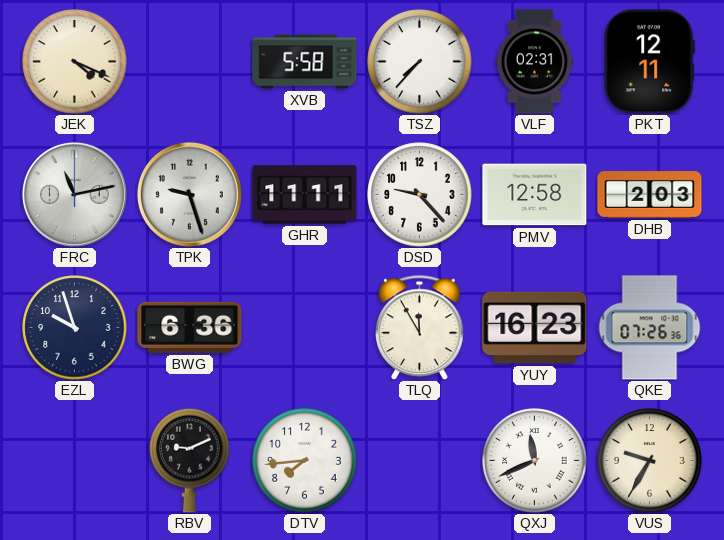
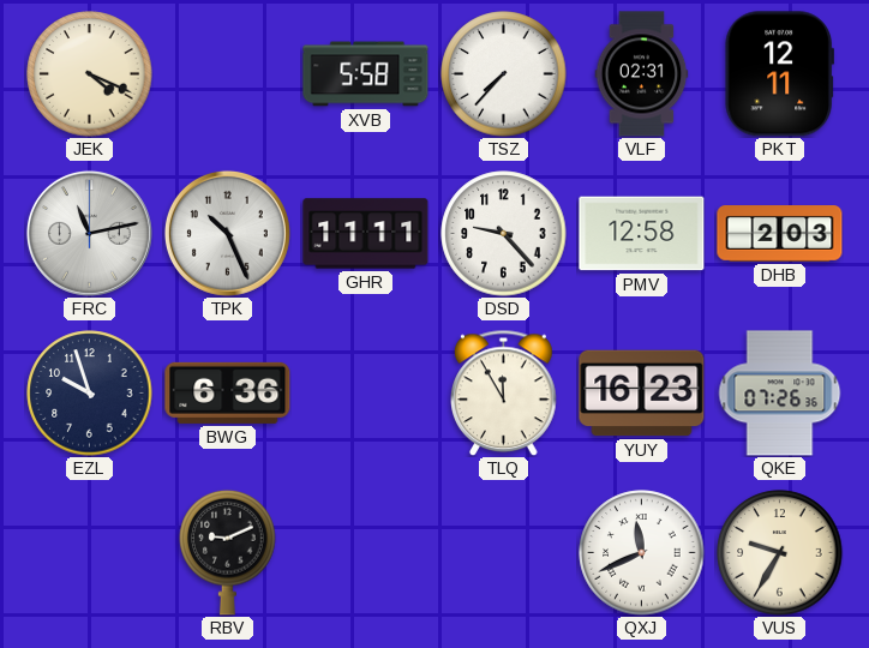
TPK: 9:27 -> 10:26 (227, 233)
DTV: 7:44 -> none (305, 461)
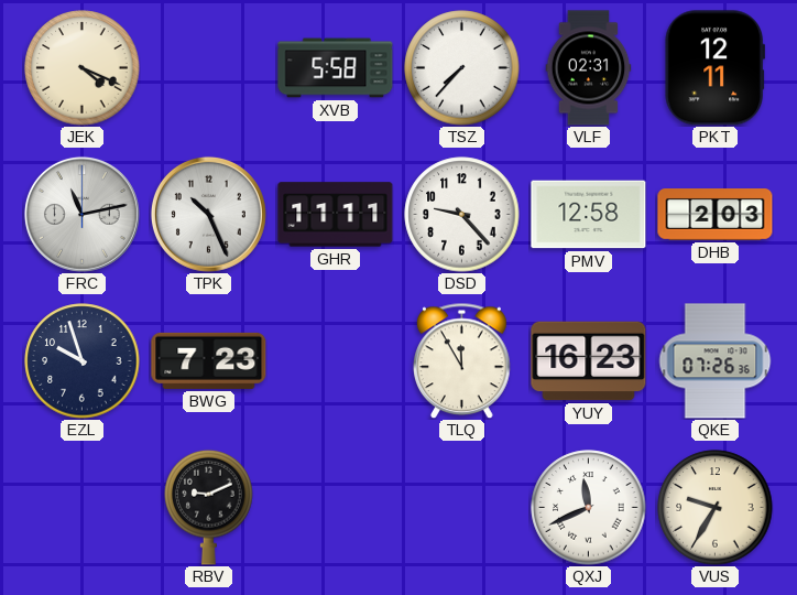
BWG: 6:36 -> 7:23 (209, 360)
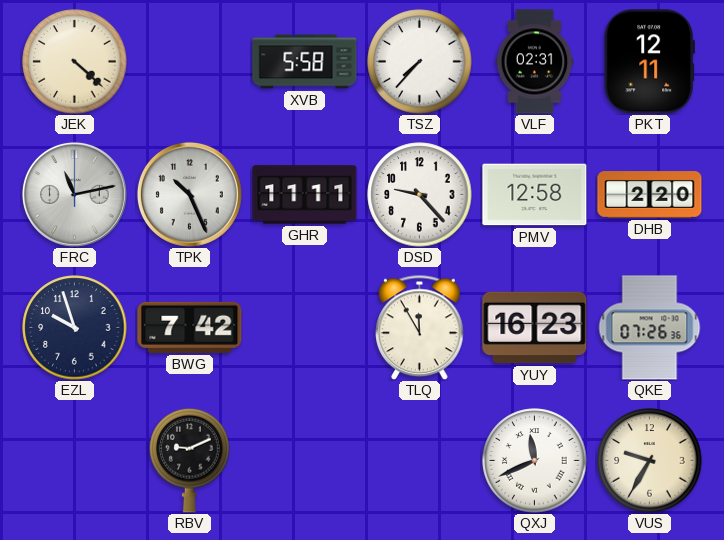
JEK: 4:19 -> 4:22 (75, 62)
DHB: 2:03 -> 2:20 (650, 195)
BWG: 7:23 -> 7:42 (190, 327)
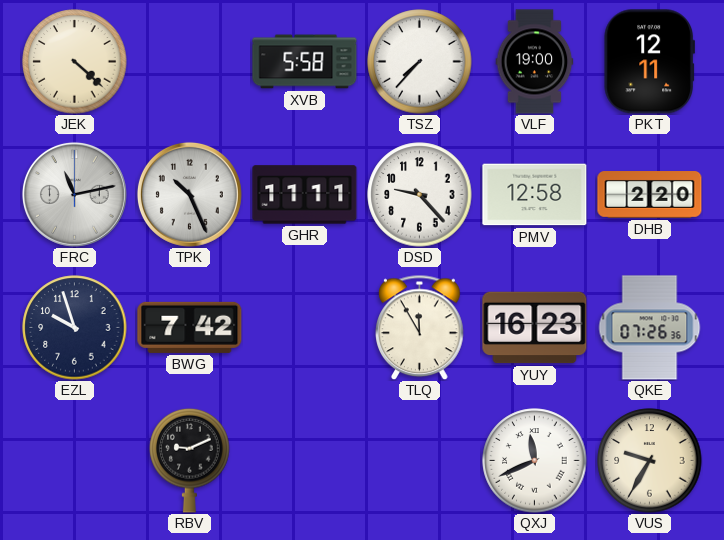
VLF: 02:31 -> 19:00 (535, 62)
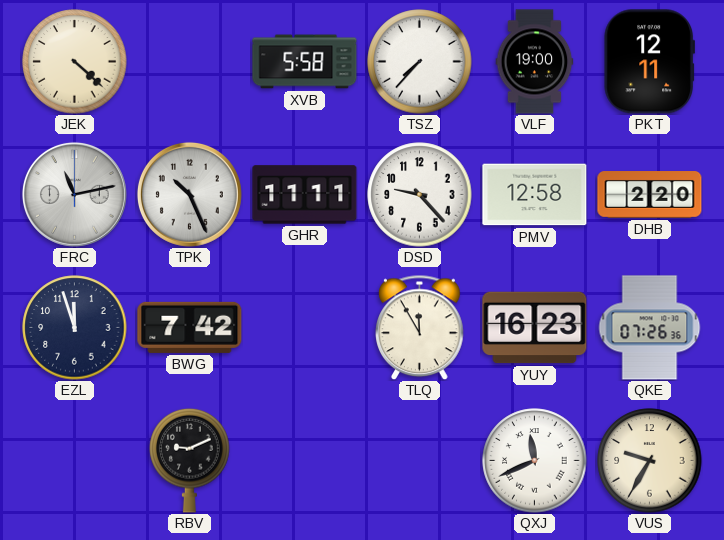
EZL: 9:57 -> 11:57 (75, 328)
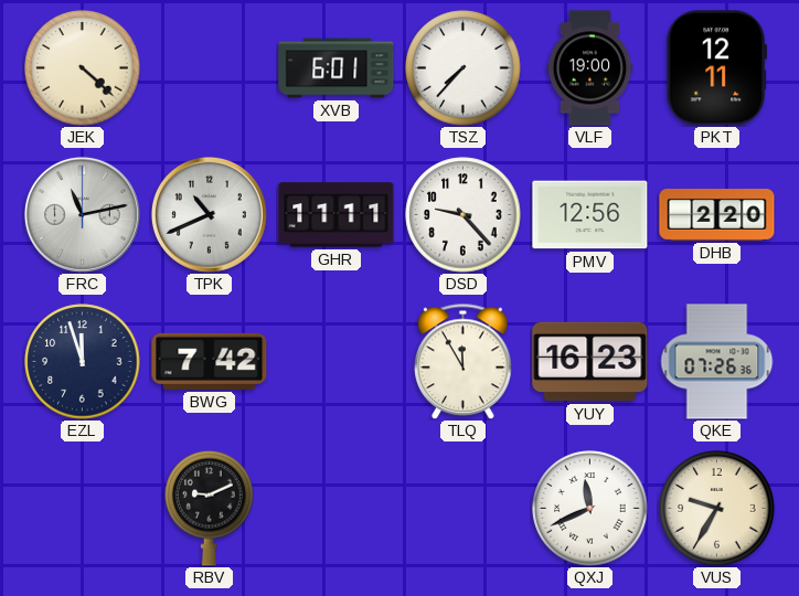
XVB: 5:58 -> 6:01 (337, 68)
TPK: 10:26 -> 10:41 (209, 214)
PMV: 12:58 -> 12:56 (590, 215)
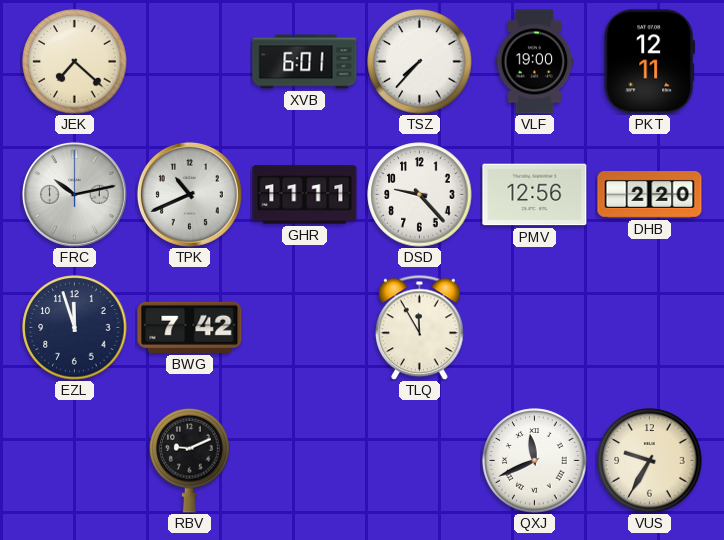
JEK: 4:22 -> 7:22 (75, 62)
FRC: 11:13 -> 10:13 (74, 194)
YUY: 16:23 -> none (590, 362)
QKE: 07:26 -> none (717, 362)
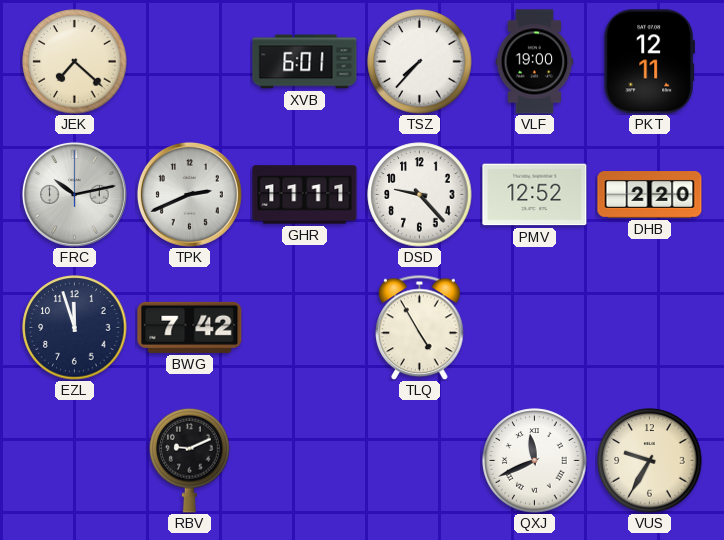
TPK: 10:41 -> 2:41 (189, 194)
PMV: 12:56 -> 12:52 (535, 195)
TLQ: 11:55 -> 4:55 (420, 327)
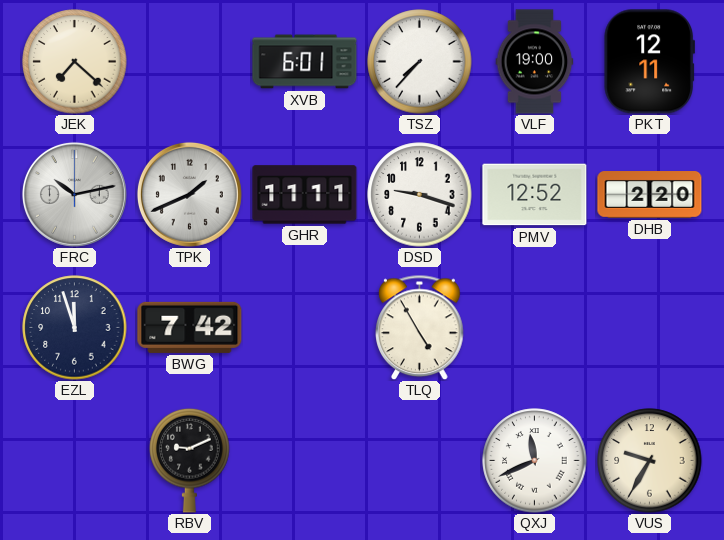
TPK: 2:41 -> 1:41 (189, 194)
DSD: 9:23 -> 9:18 (420, 195)
